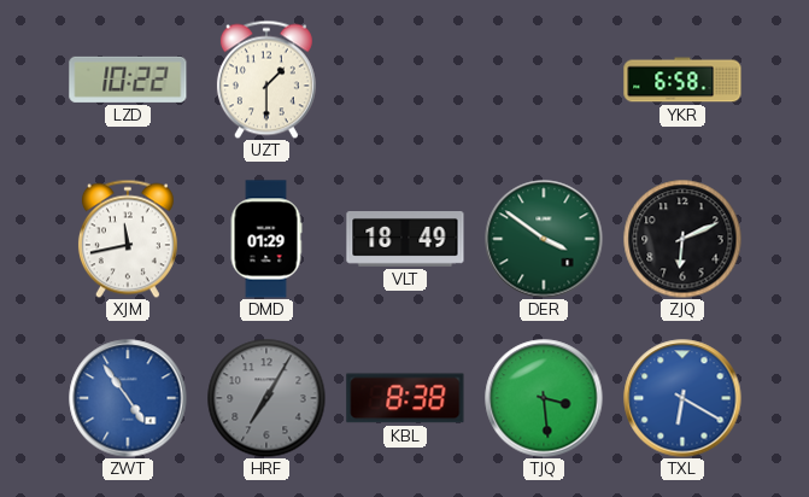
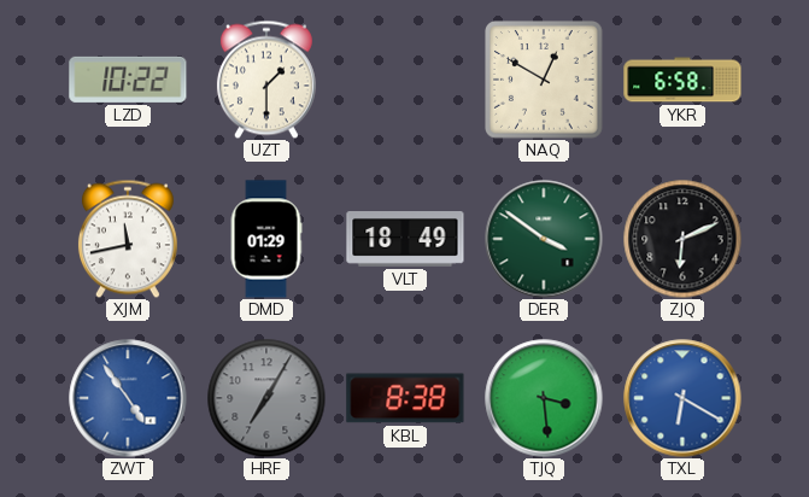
NAQ: none -> 12:50 (545, 81)
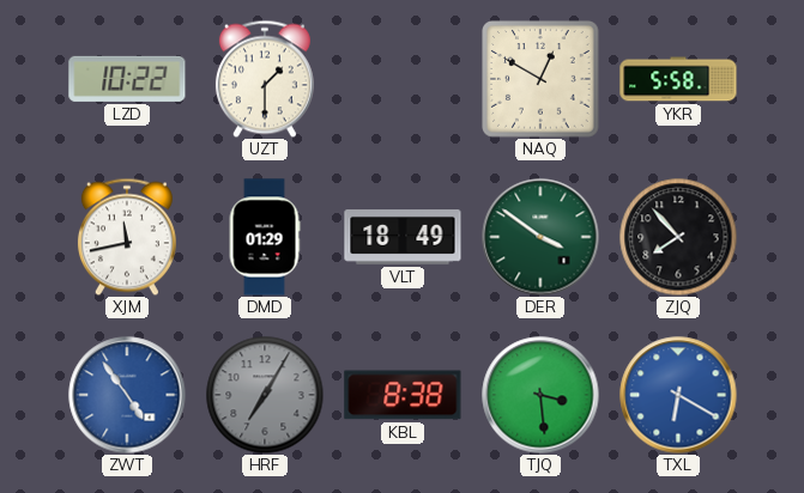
YKR: 6:58 -> 5:58 (678, 79)
ZJQ: 6:11 -> 7:53 (678, 237)
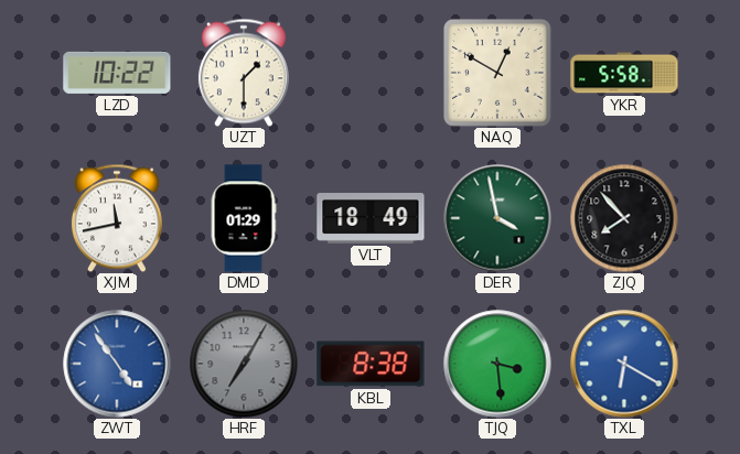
DER: 3:51 -> 3:58 (497, 218)
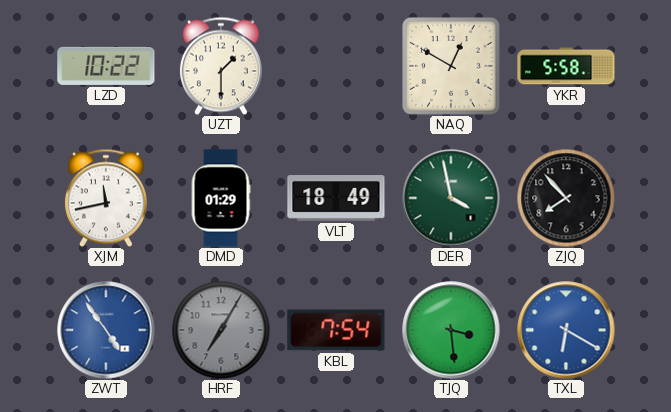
KBL: 8:38 -> 7:54 (336, 330)
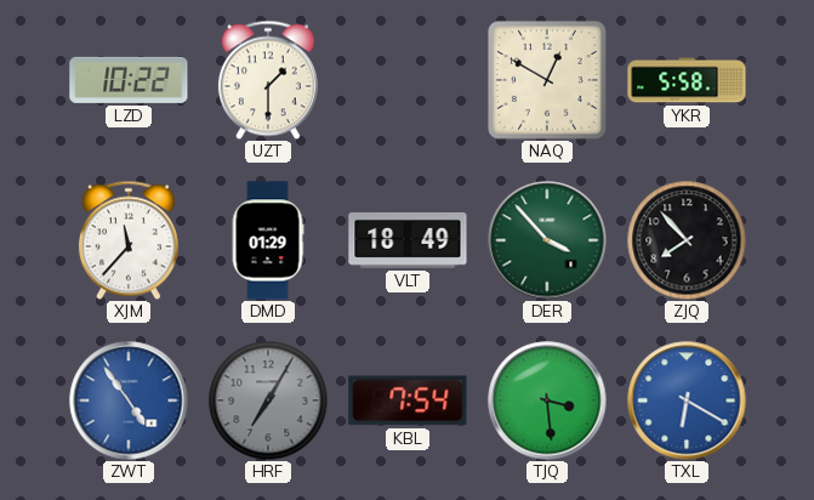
XJM: 11:43 -> 11:37 (129, 240)
DER: 3:58 -> 3:53 (547, 240)
